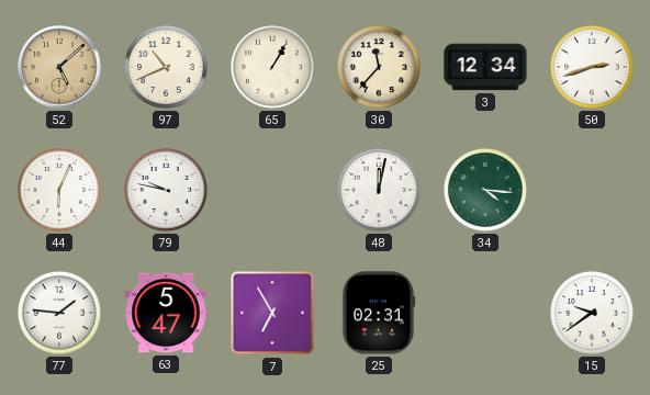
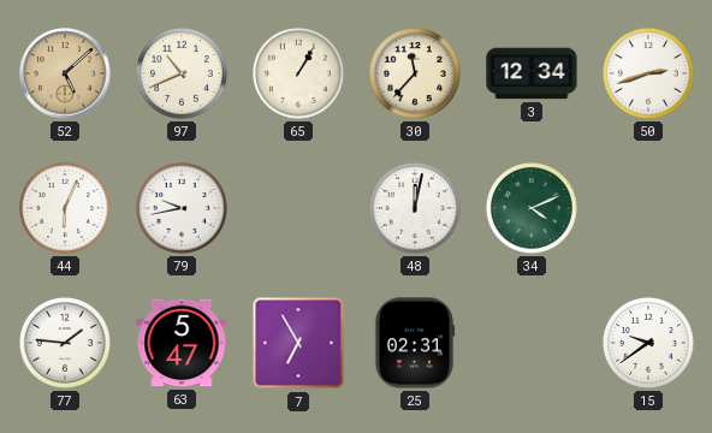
79: 9:47 -> 9:43 (182, 208)
34: 4:16 -> 4:11 (532, 208)
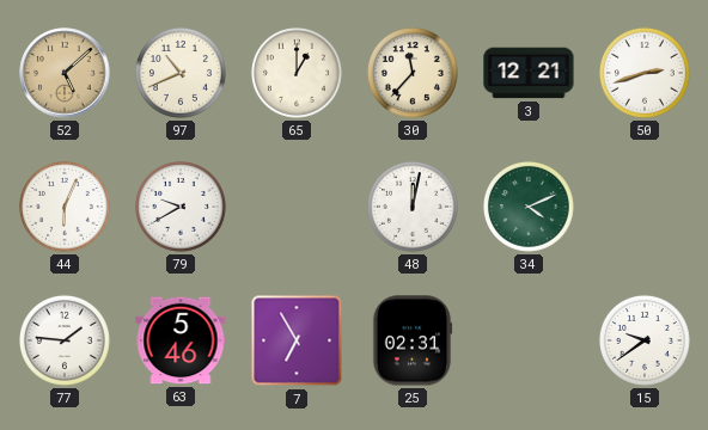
65: 1:05 -> 1:00 (297, 73)
3: 12:34 -> 12:21 (529, 73)
79: 9:43 -> 9:40 (181, 207)
63: 5:47 -> 5:46 (181, 340)
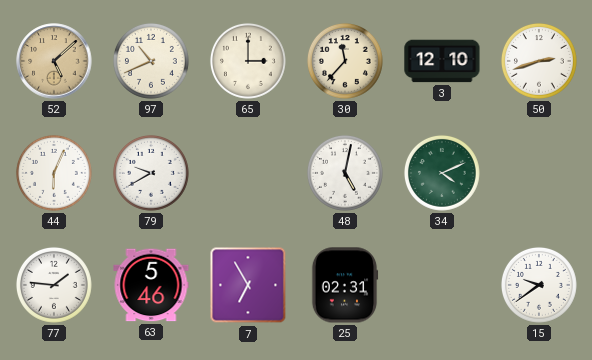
65: 1:00 -> 3:00 (248, 61)
3: 12:21 -> 12:10 (442, 61)
48: 12:02 -> 5:02 (345, 173)
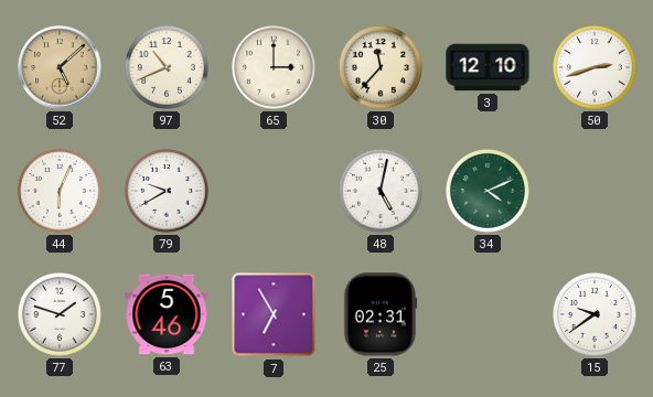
77: 1:46 -> 1:48 (60, 314)
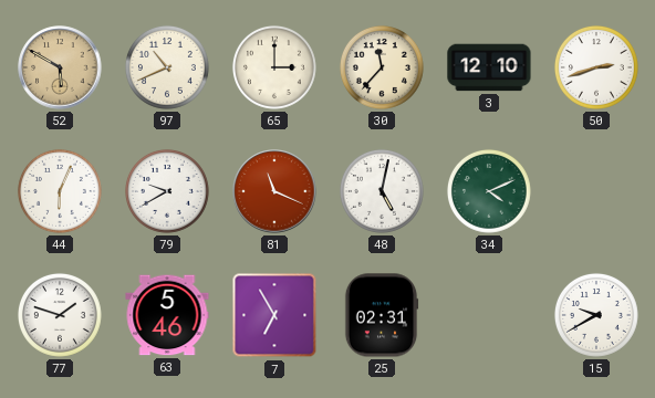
52: 5:08 -> 5:50 (60, 67)
81: none -> 11:19 (274, 191)
15: 9:39 -> 9:40 (596, 315)
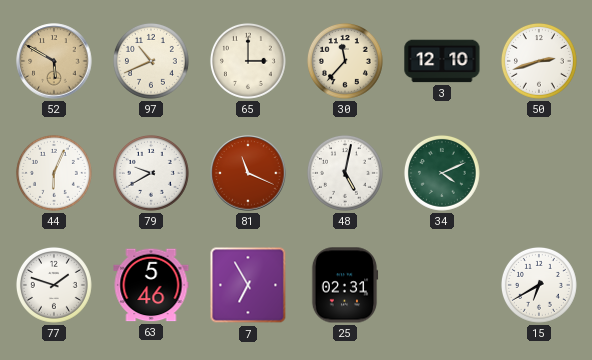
15: 9:40 -> 6:40 (539, 285)
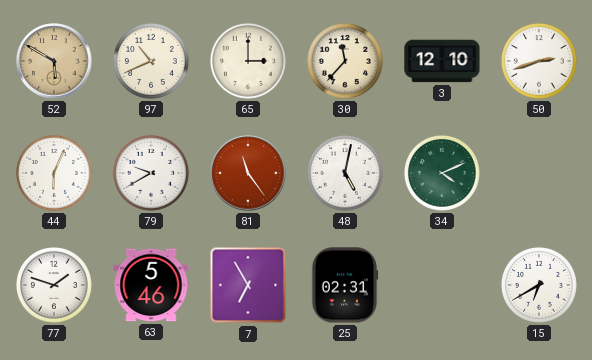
81: 11:19 -> 11:24 (248, 173)
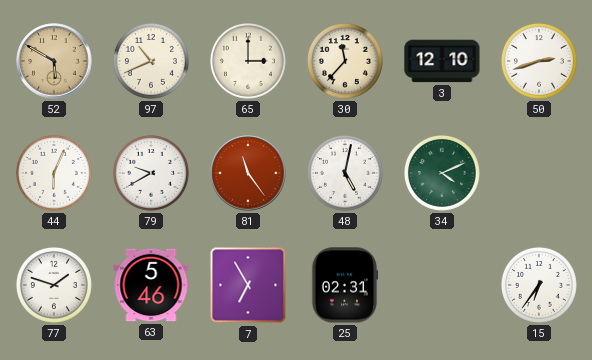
15: 6:40 -> 6:36 (539, 285)
